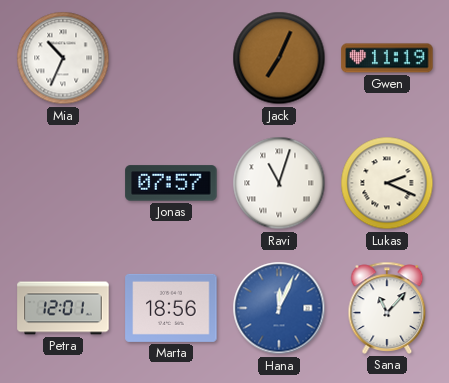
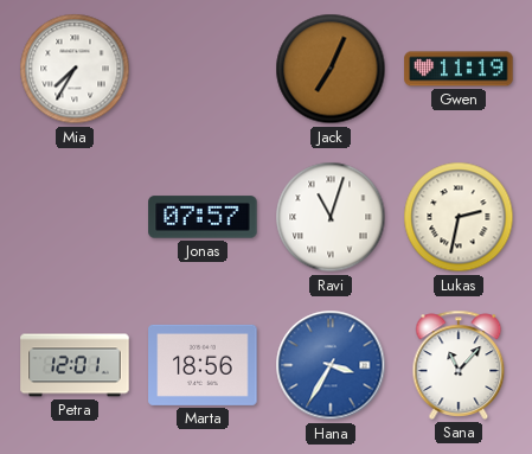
Mia: 10:34 -> 7:35 (75, 69)
Lukas: 2:19 -> 2:32 (459, 217)
Hana: 12:04 -> 3:35 (331, 365)
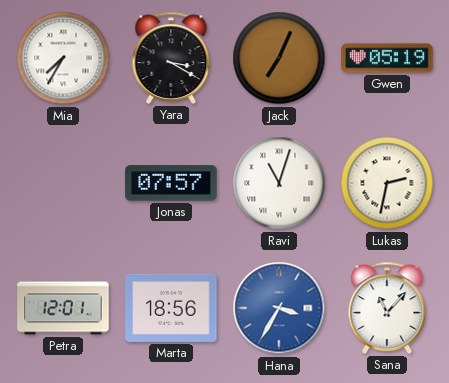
Yara: none -> 3:20 (171, 58)
Gwen: 11:19 -> 05:19 (387, 58)
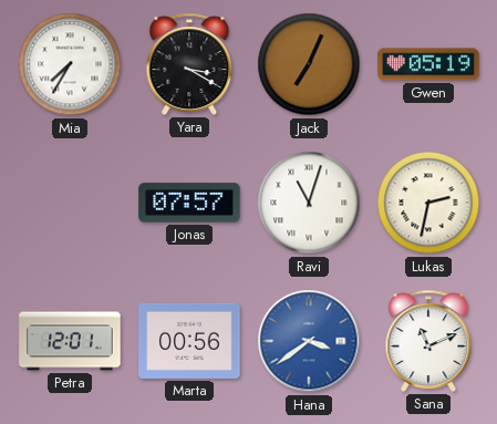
Marta: 18:56 -> 00:56 (189, 341)
Hana: 3:35 -> 3:39 (309, 341)
Sana: 11:07 -> 11:11 (428, 341)
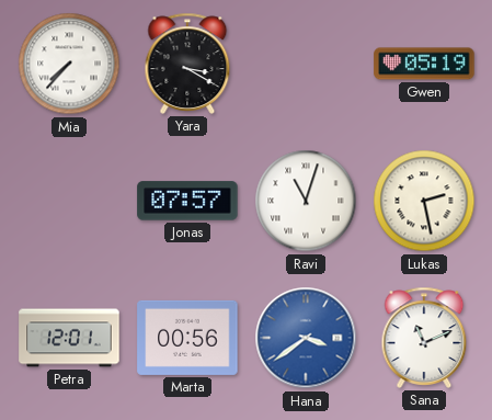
Mia: 7:35 -> 7:37 (69, 64)
Jack: 7:04 -> none (309, 64)
Lukas: 2:32 -> 2:28 (424, 201)
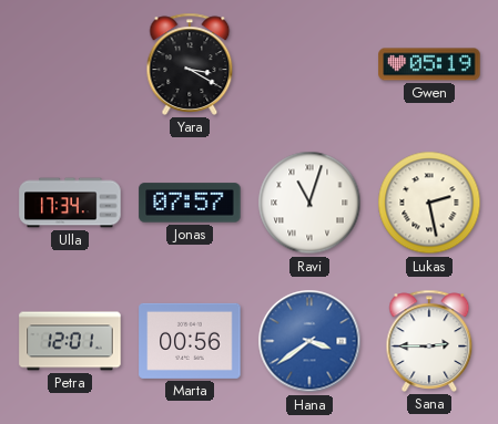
Mia: 7:37 -> none (69, 64)
Ulla: none -> 17:34 (70, 203)
Sana: 11:11 -> 2:45 (429, 341)
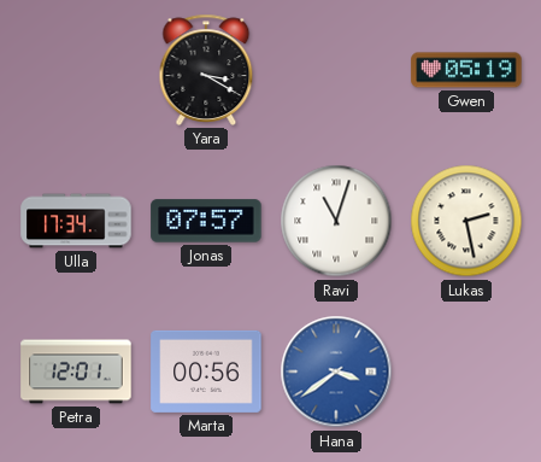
Sana: 2:45 -> none (429, 341)
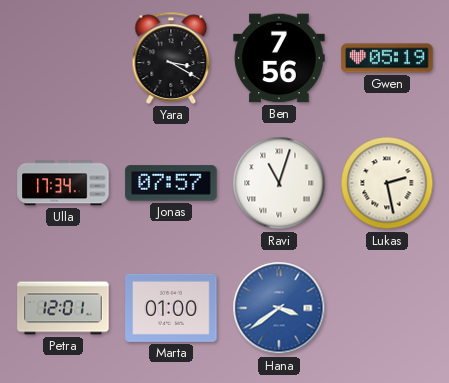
Ben: none -> 7:56 (279, 58)
Marta: 00:56 -> 01:00 (171, 308)
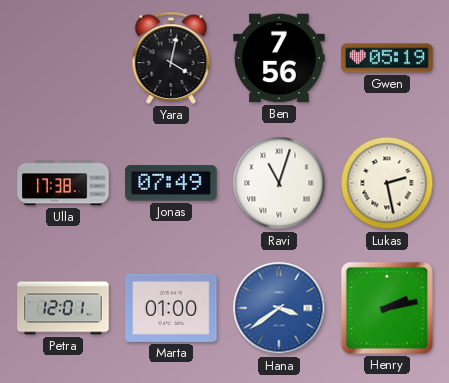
Yara: 3:20 -> 4:02 (171, 58)
Ulla: 17:34 -> 17:38 (63, 183)
Jonas: 07:57 -> 07:49 (171, 183)
Henry: none -> 2:13 (387, 308)
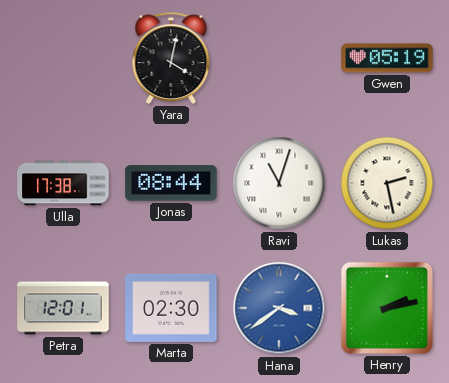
Ben: 7:56 -> none (279, 58)
Jonas: 07:49 -> 08:44 (171, 183)
Marta: 01:00 -> 02:30 (171, 308)
